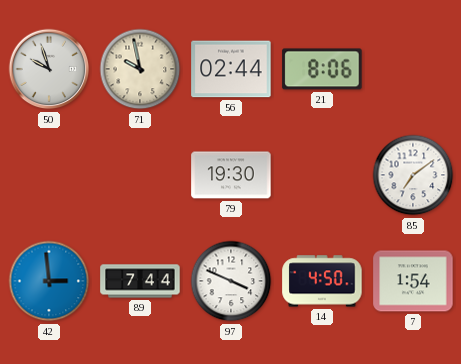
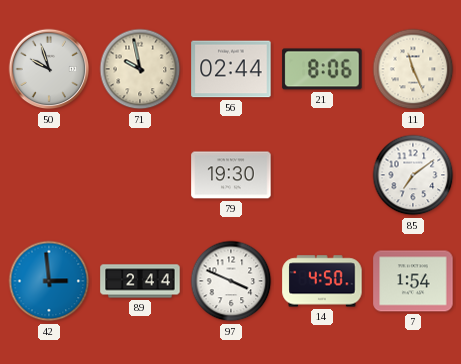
11: none -> 11:26 (413, 69)
89: 7:44 -> 2:44 (140, 281)
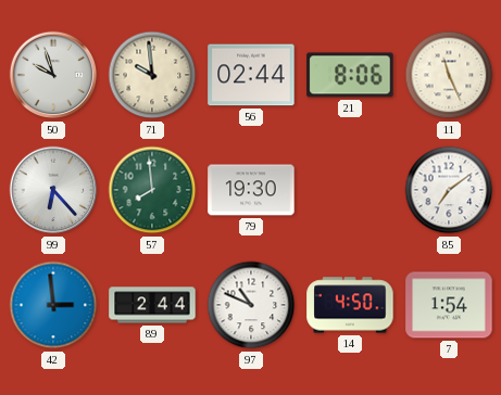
71: 9:58 -> 9:59 (152, 75)
99: none -> 6:23 (53, 190)
57: none -> 7:59 (152, 190)
97: 3:49 -> 10:49 (251, 305)
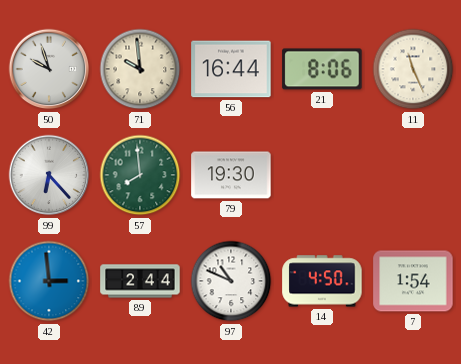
56: 02:44 -> 16:44 (231, 69)
85: 7:09 -> none (449, 190)
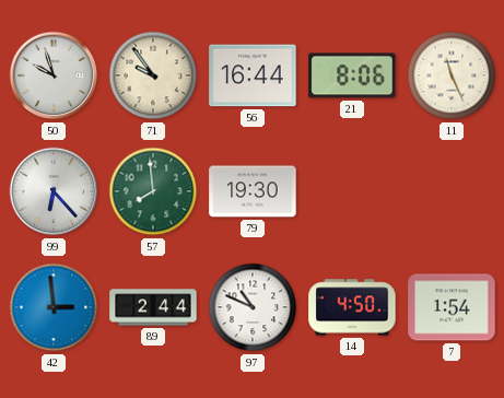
71: 9:59 -> 9:54 (153, 75)
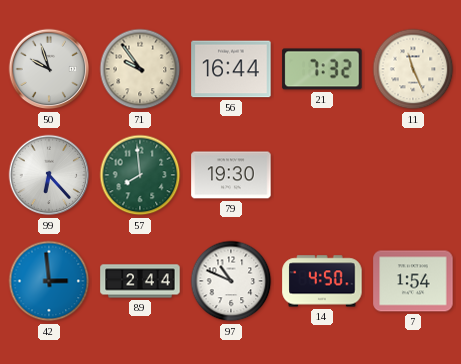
21: 8:06 -> 7:32 (322, 69)
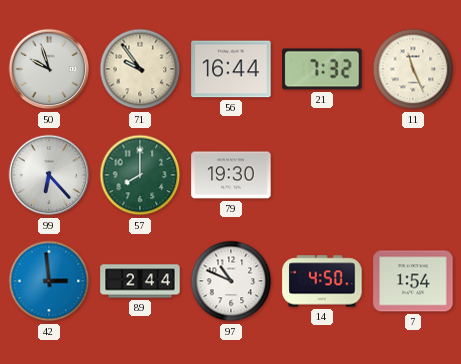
57: 7:59 -> 8:00 (140, 175)
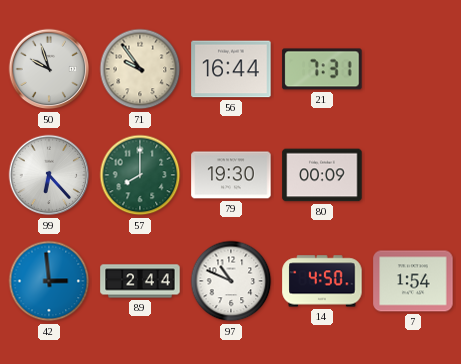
21: 7:32 -> 7:31 (322, 69)
11: 11:26 -> none (413, 69)
80: none -> 00:09 (322, 175)
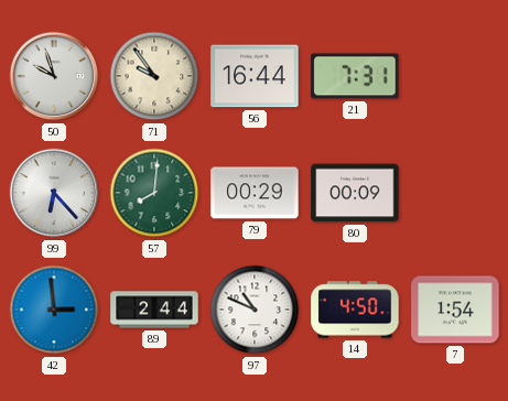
57: 8:00 -> 8:01 (154, 193)
79: 19:30 -> 00:29 (255, 193)
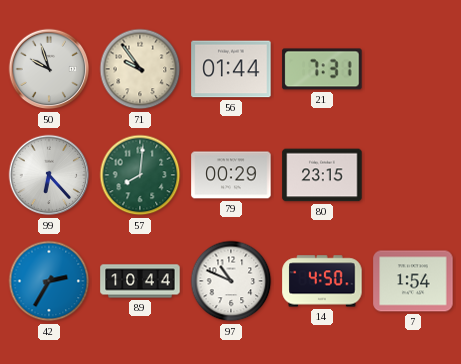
56: 16:44 -> 01:44 (231, 69)
80: 00:09 -> 23:15 (322, 175)
42: 2:59 -> 2:35 (49, 281)
89: 2:44 -> 10:44 (140, 281)
